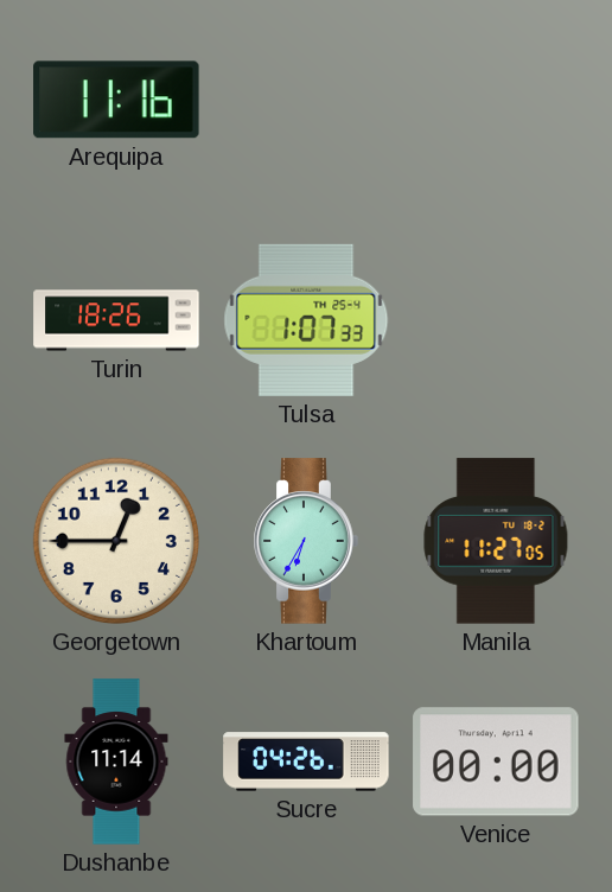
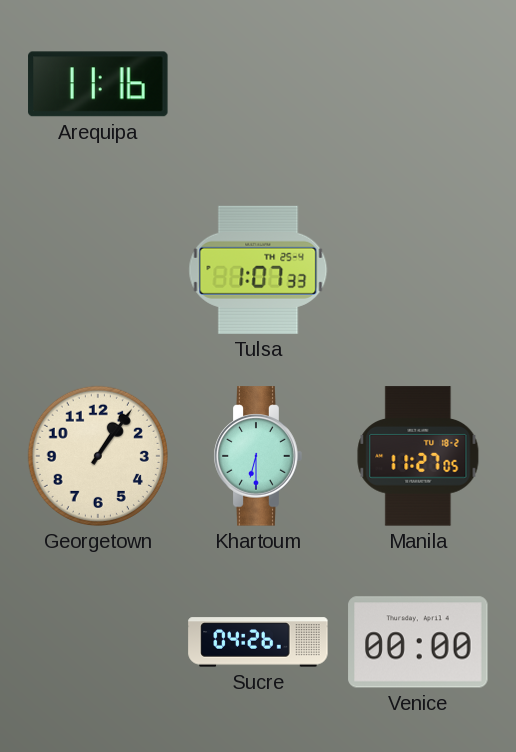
Turin: 18:26 -> none (116, 320)
Georgetown: 12:45 -> 1:06 (98, 456)
Khartoum: 6:35 -> 6:30 (258, 456)
Dushanbe: 11:14 -> none (116, 762)
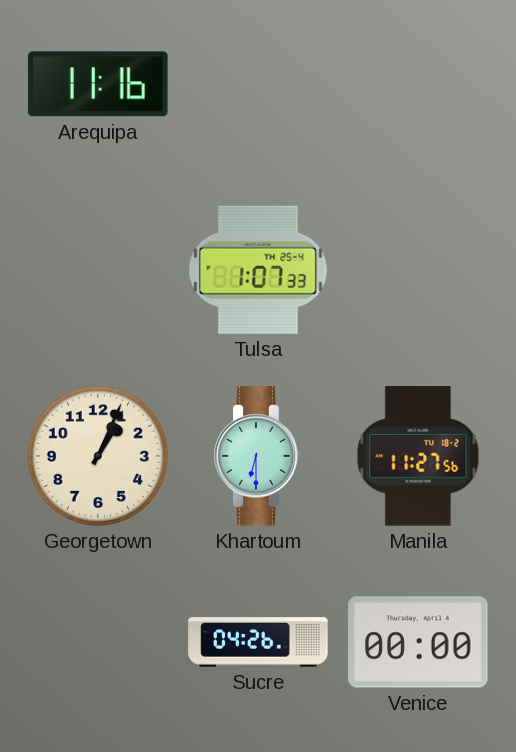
Georgetown: 1:06 -> 1:04 (98, 456)
Manila: 11:27:05 -> 11:27:56 (418, 456)
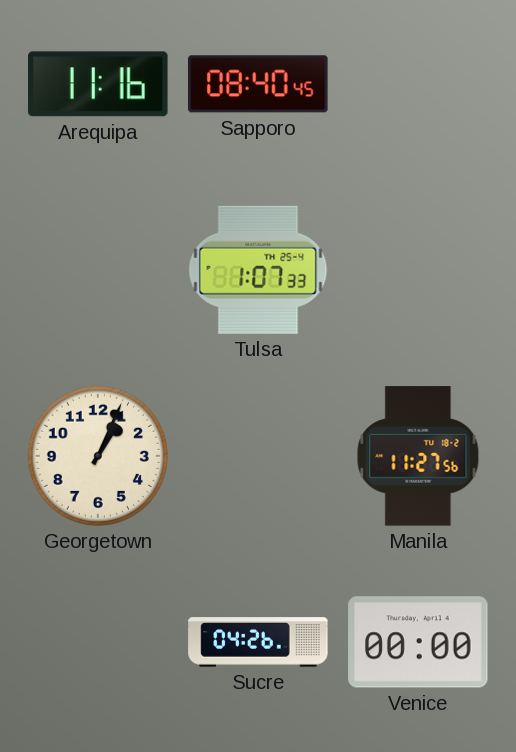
Sapporo: none -> 08:40 (258, 84)
Khartoum: 6:30 -> none (258, 456)
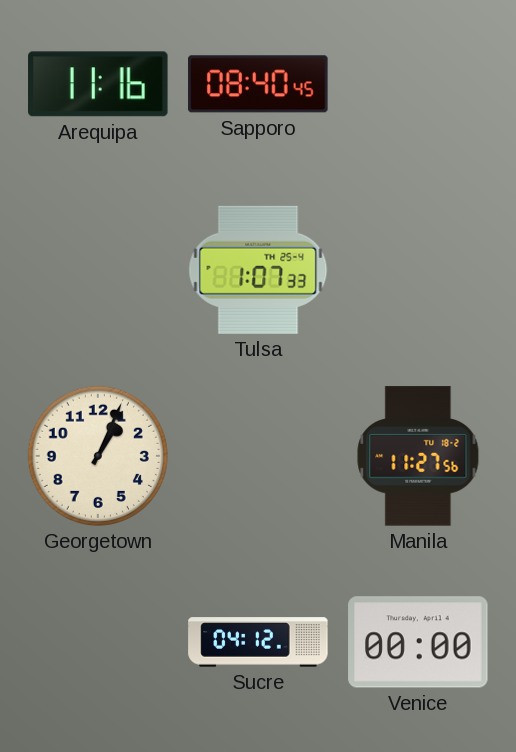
Sucre: 04:26 -> 04:12 (258, 642)
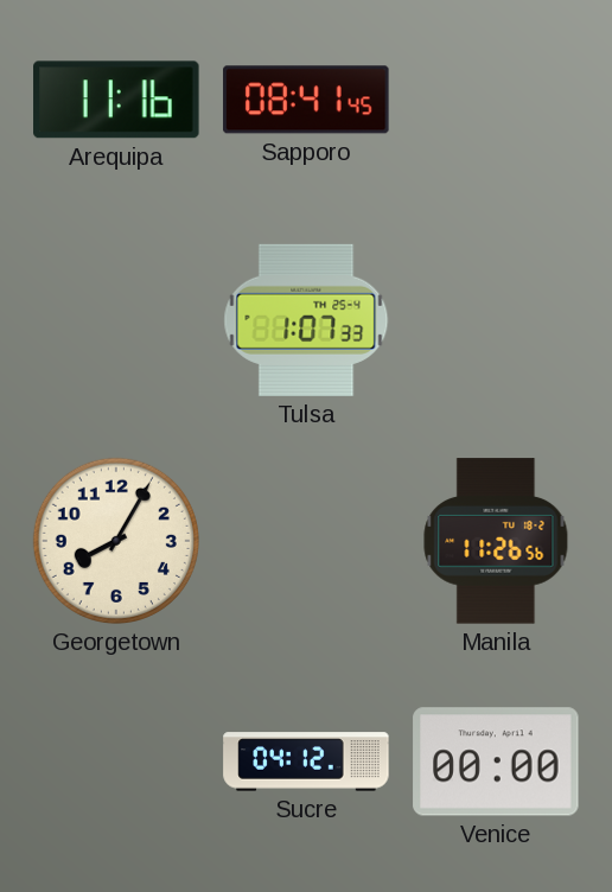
Sapporo: 08:40 -> 08:41 (306, 100)
Georgetown: 1:04 -> 8:05 (116, 541)
Manila: 11:27 -> 11:26 (496, 541)
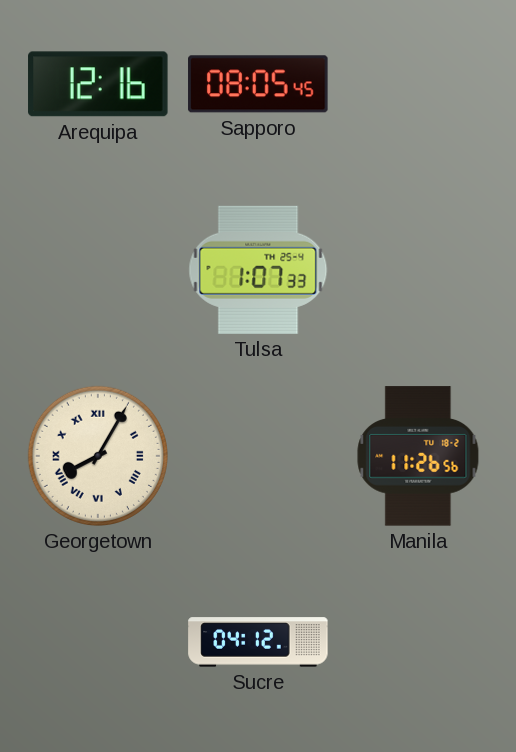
Arequipa: 11:16 -> 12:16 (98, 84)
Sapporo: 08:41 -> 08:05 (258, 84)
Georgetown numerals: Arabic -> Roman (98, 456)
Venice: 00:00 -> none (496, 762)
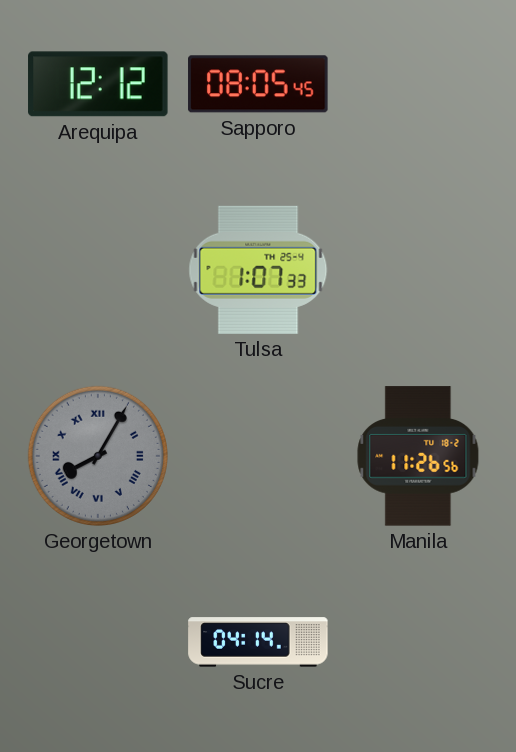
Arequipa: 12:16 -> 12:12 (98, 84)
Georgetown dial: cream -> grey (98, 456)
Sucre: 04:12 -> 04:14 (258, 642)
